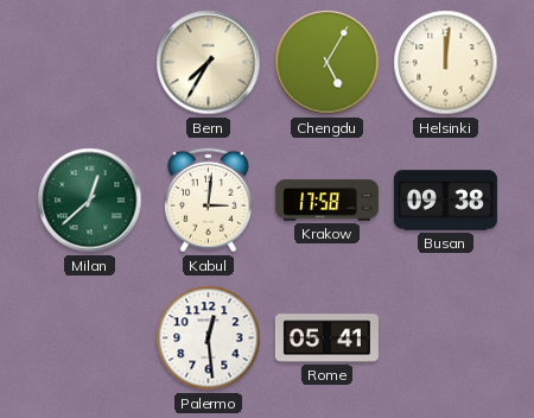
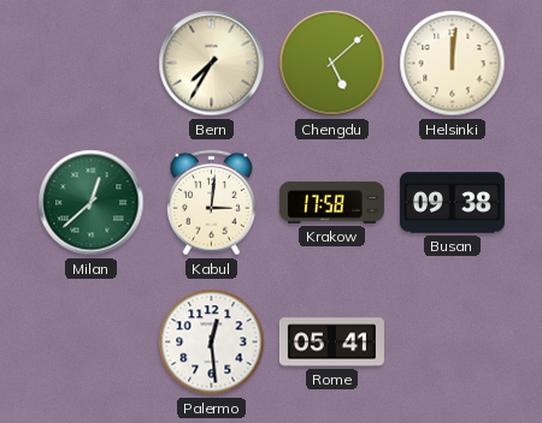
Chengdu: 5:05 -> 5:08 (332, 64)
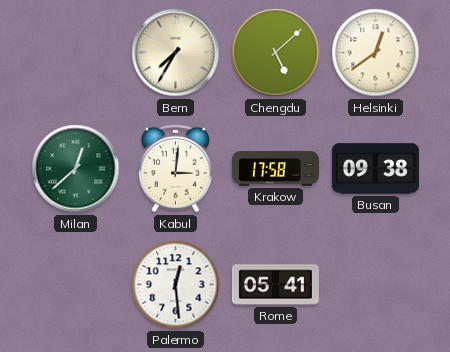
Helsinki: 12:01 -> 12:39 (376, 53)
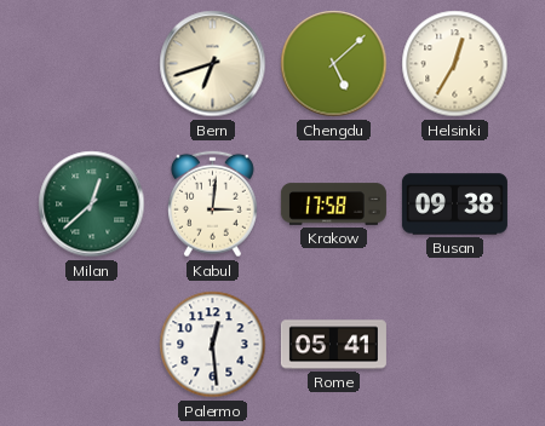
Bern: 7:35 -> 6:42 (213, 64)
Helsinki: 12:39 -> 12:35 (455, 64)
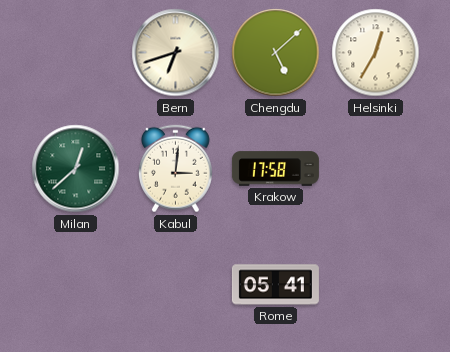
Busan: 09:38 -> none (454, 205)
Palermo: 12:29 -> none (213, 345)
